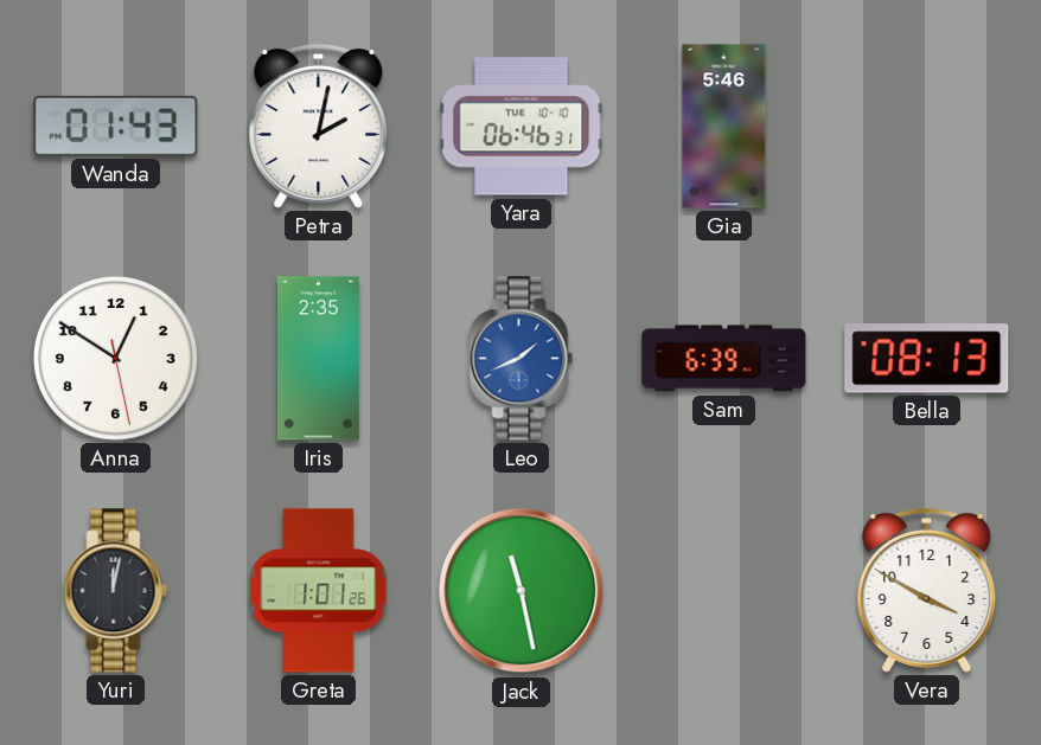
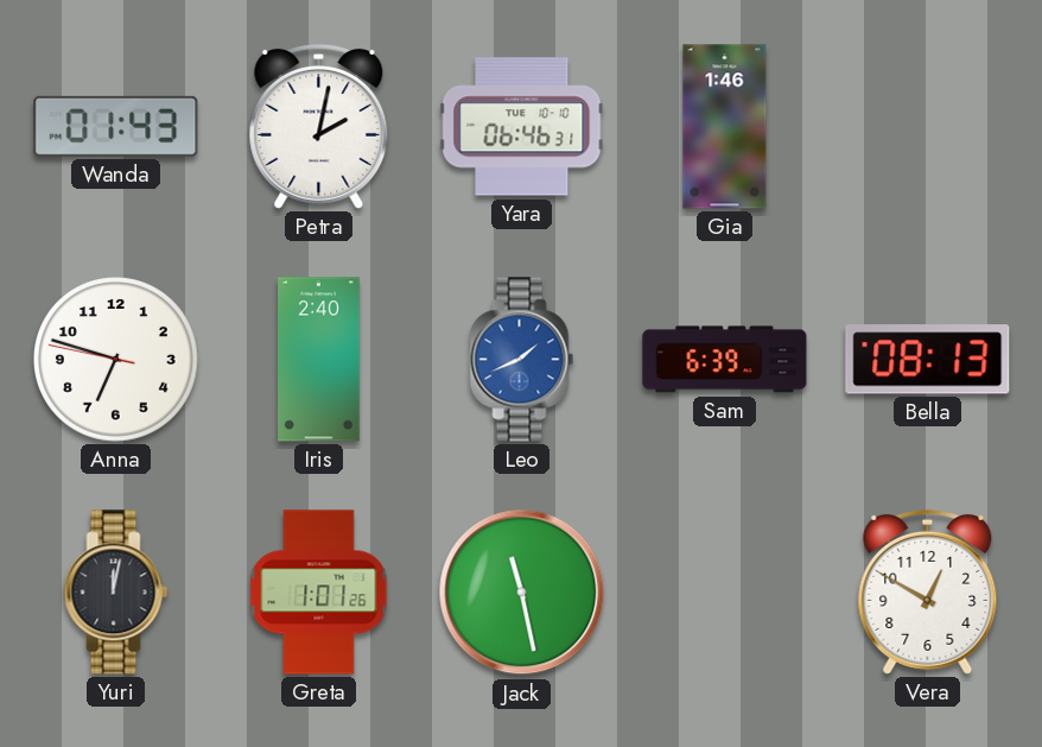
Gia: 5:46 -> 1:46 (725, 127)
Anna: 12:50 -> 6:47 (116, 360)
Iris: 2:35 -> 2:40 (319, 360)
Vera: 3:50 -> 12:50 (928, 591)
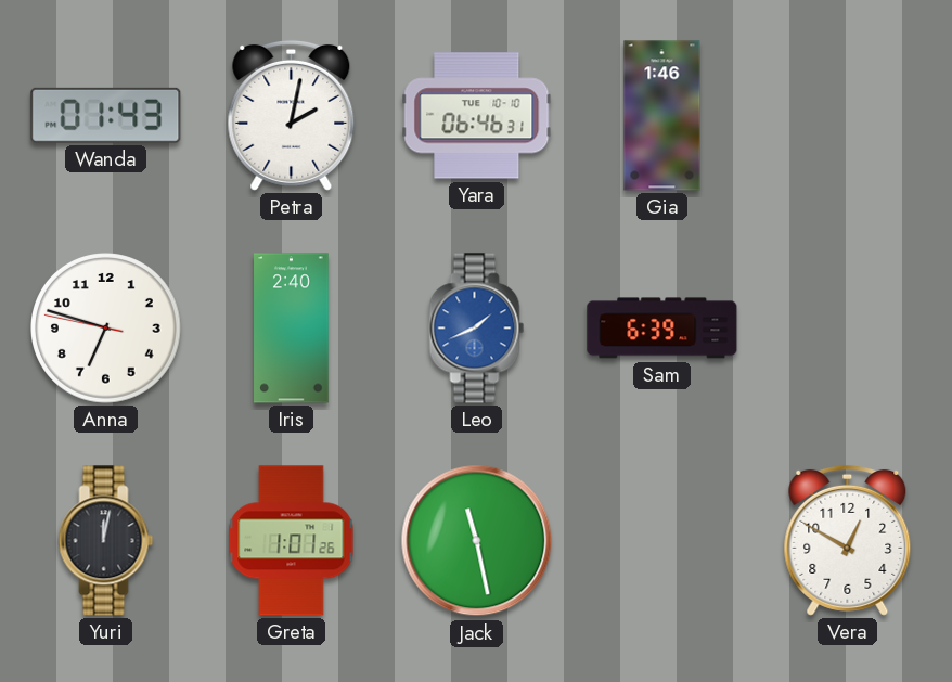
Bella: 08:13 -> none (928, 360)
